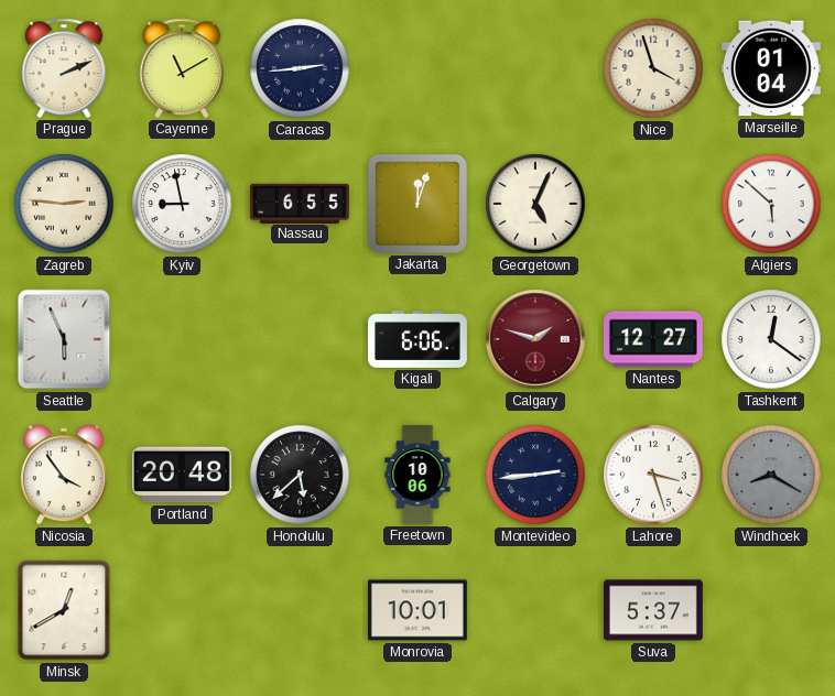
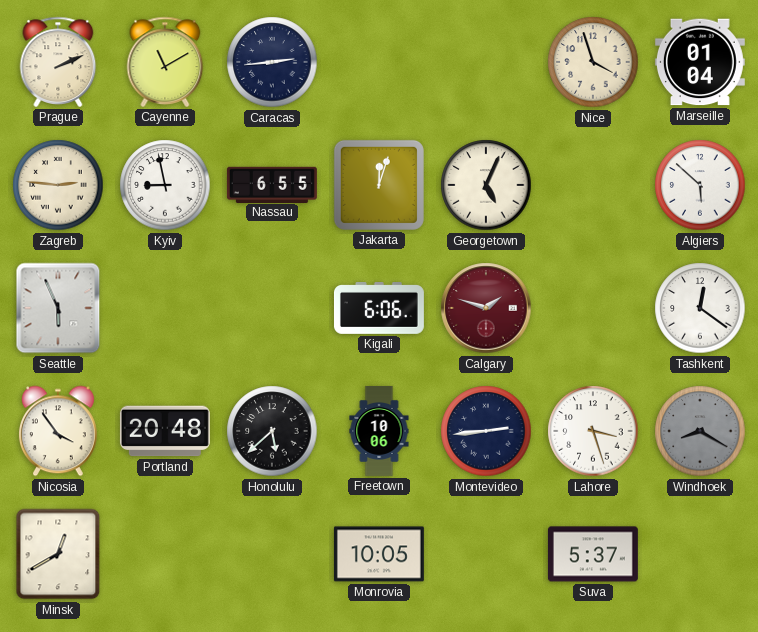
Nantes: 12:27 -> none (653, 339)
Monrovia: 10:01 -> 10:05 (379, 554)
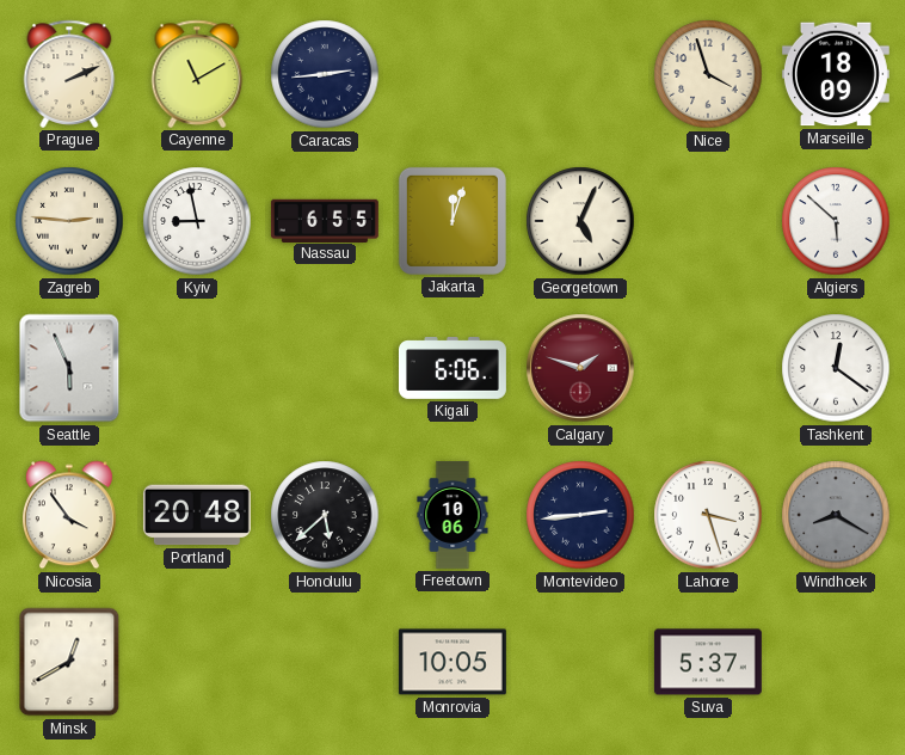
Marseille: 01:04 -> 18:09 (836, 74)
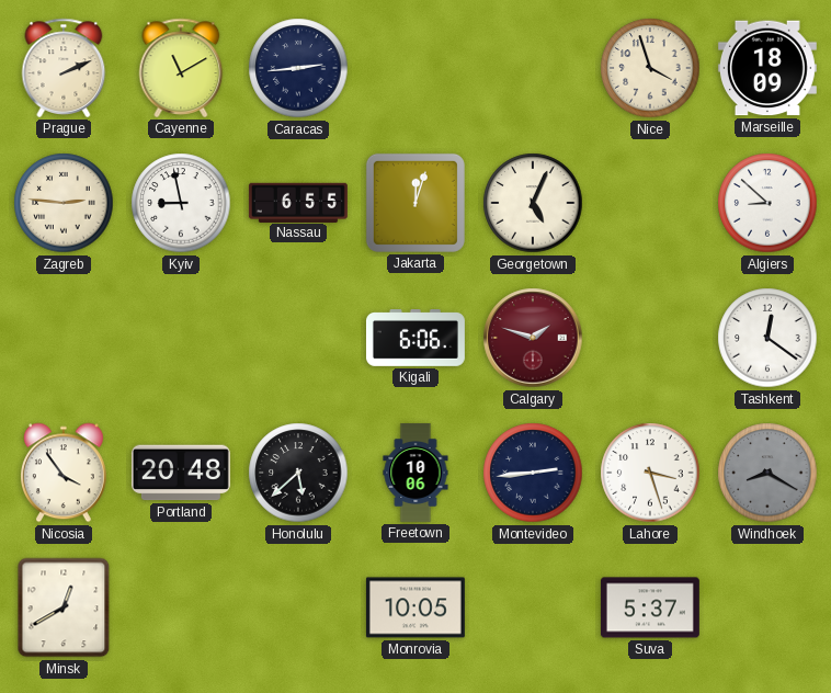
Algiers: 5:52 -> 8:52 (767, 203)
Seattle: 5:56 -> none (69, 368)
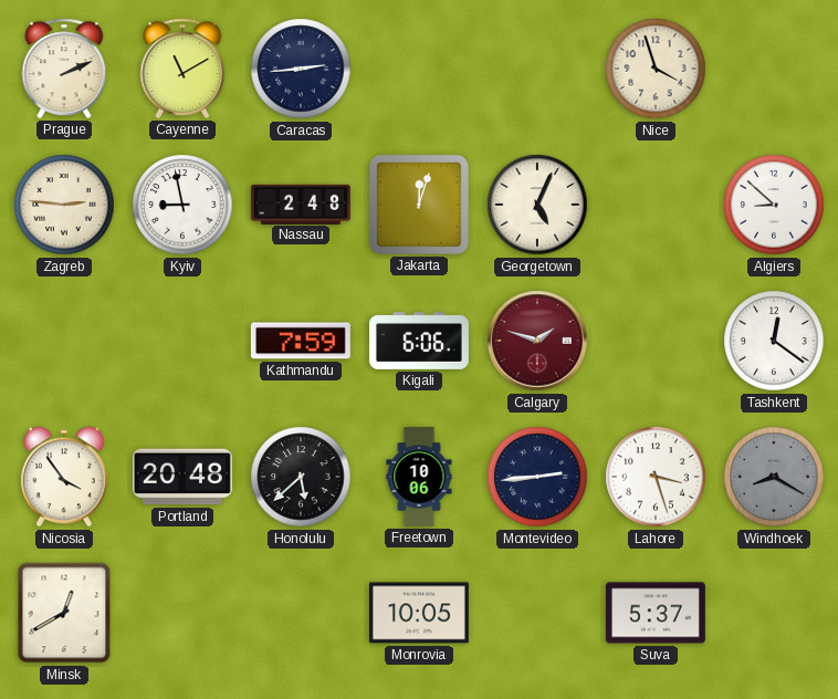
Marseille: 18:09 -> none (767, 68)
Nassau: 6:55 -> 2:48 (301, 204)
Kathmandu: none -> 7:59 (301, 341)
